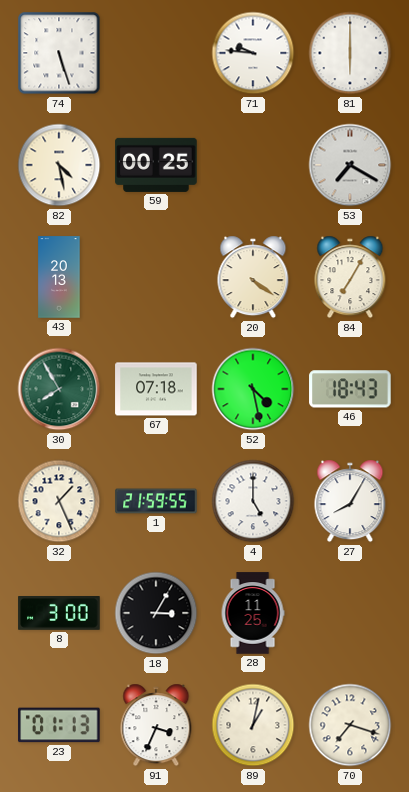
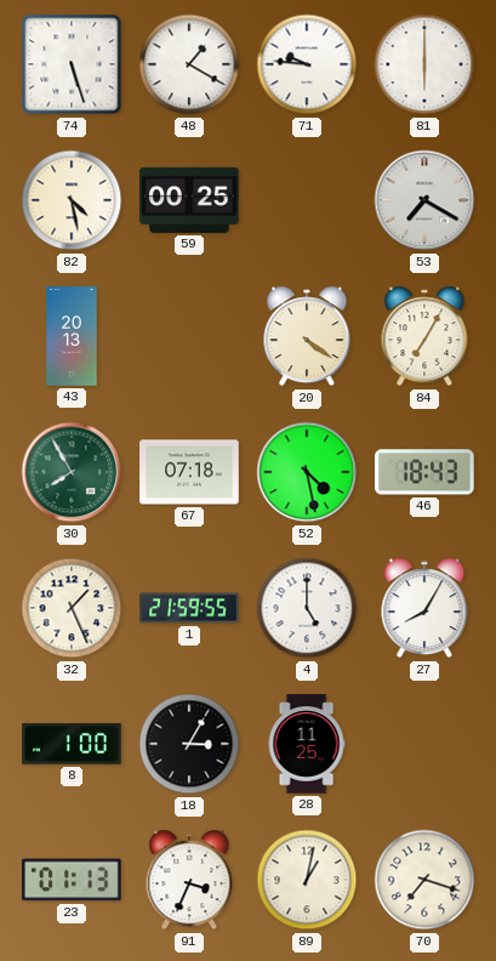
48: none -> 1:20 (189, 64)
8: 3:00 -> 1:00 (72, 745)
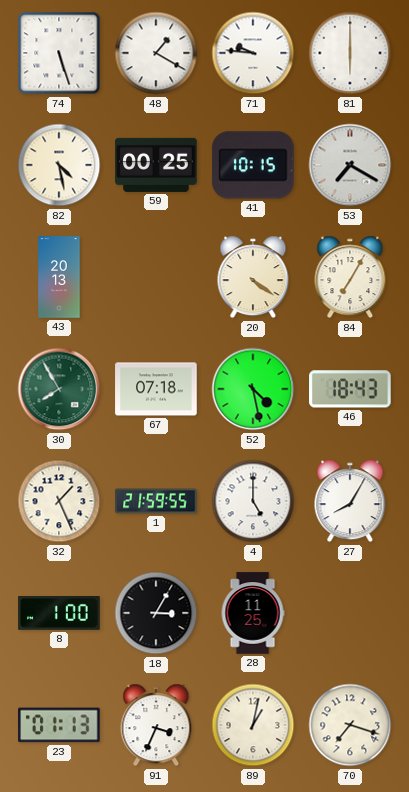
41: none -> 10:15 (253, 165)
